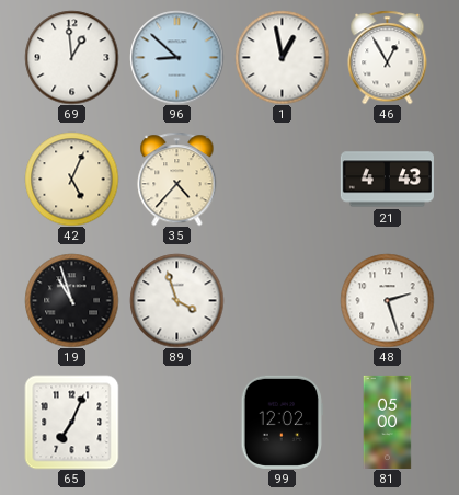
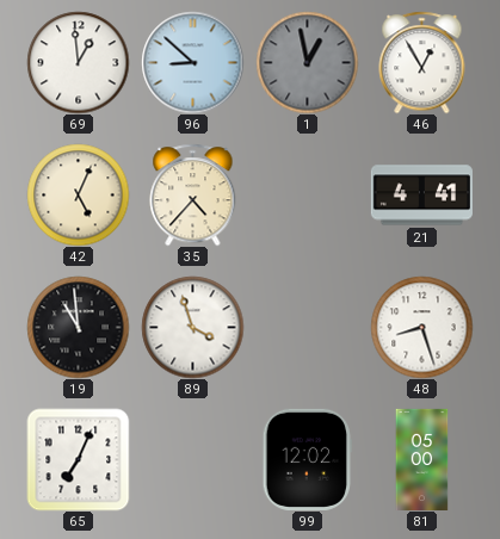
1 dial: white -> grey (307, 62)
21: 4:43 -> 4:41 (421, 196)
19: 10:57 -> 10:59 (78, 327)
48: 2:27 -> 8:27 (421, 327)
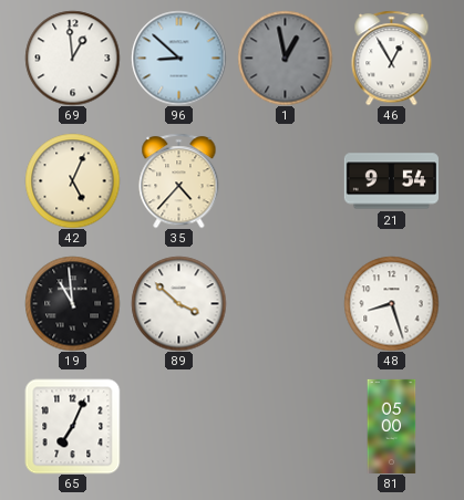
21: 4:41 -> 9:54 (391, 181)
89: 3:57 -> 3:52 (178, 303)
99: 12:02 -> none (307, 459)
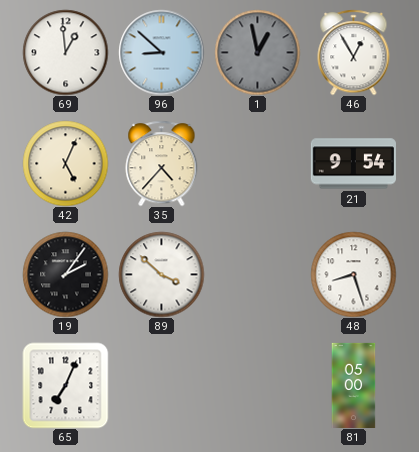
19: 10:59 -> 2:06 (65, 274)
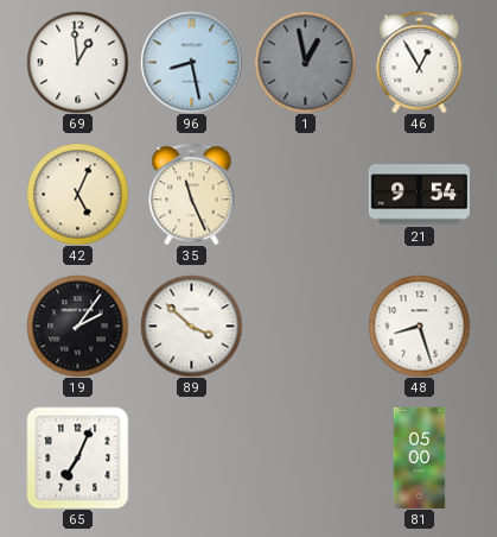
96: 8:52 -> 8:28 (191, 62)
35: 4:37 -> 11:26 (192, 194)
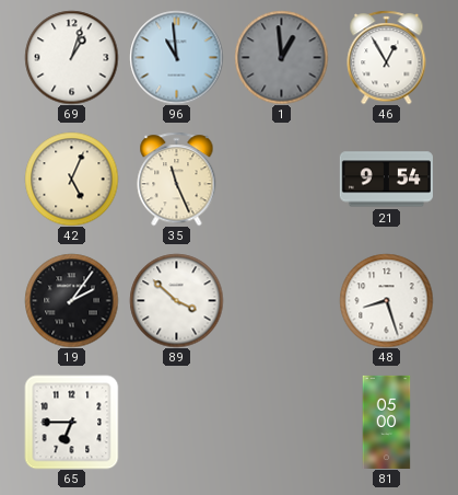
69: 12:59 -> 1:03 (71, 57)
96: 8:28 -> 10:59 (176, 57)
1: 12:58 -> 12:59 (281, 57)
65: 7:04 -> 6:45 (71, 422)
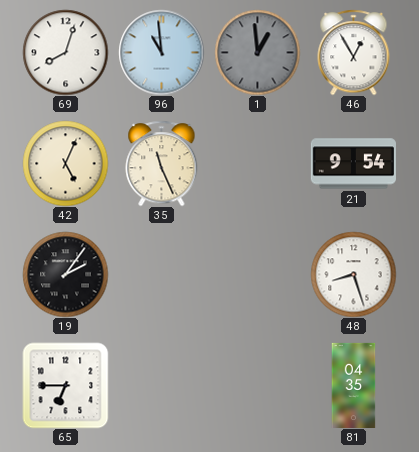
69: 1:03 -> 8:03 (65, 52)
89: 3:52 -> none (176, 300)
81: 05:00 -> 04:35 (354, 385)
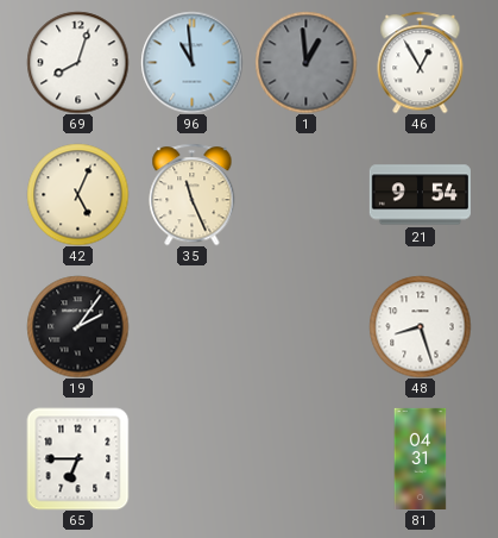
81: 04:35 -> 04:31 (421, 458)
